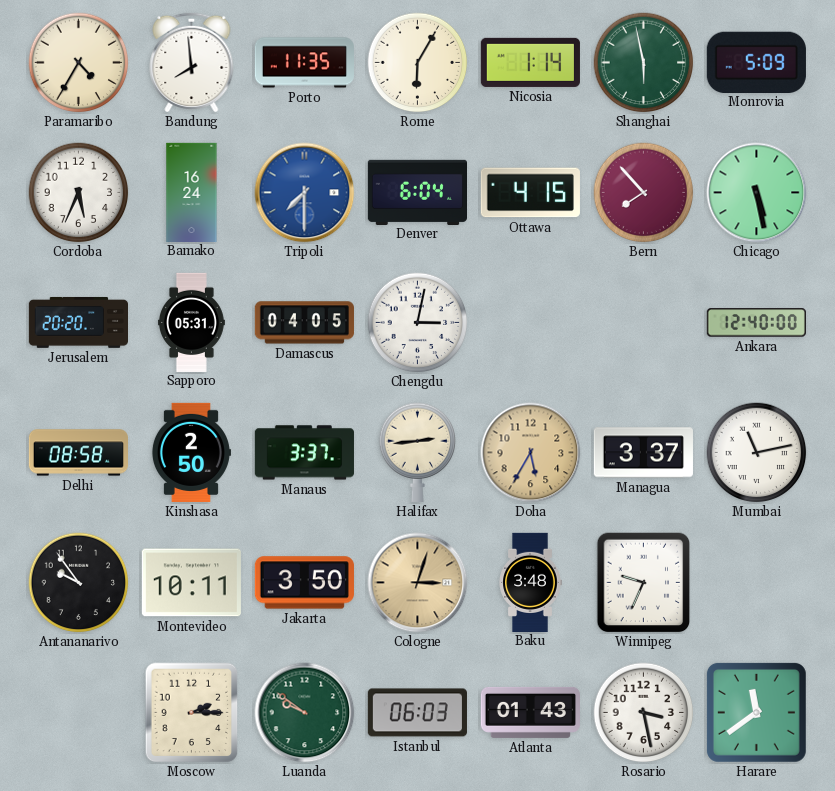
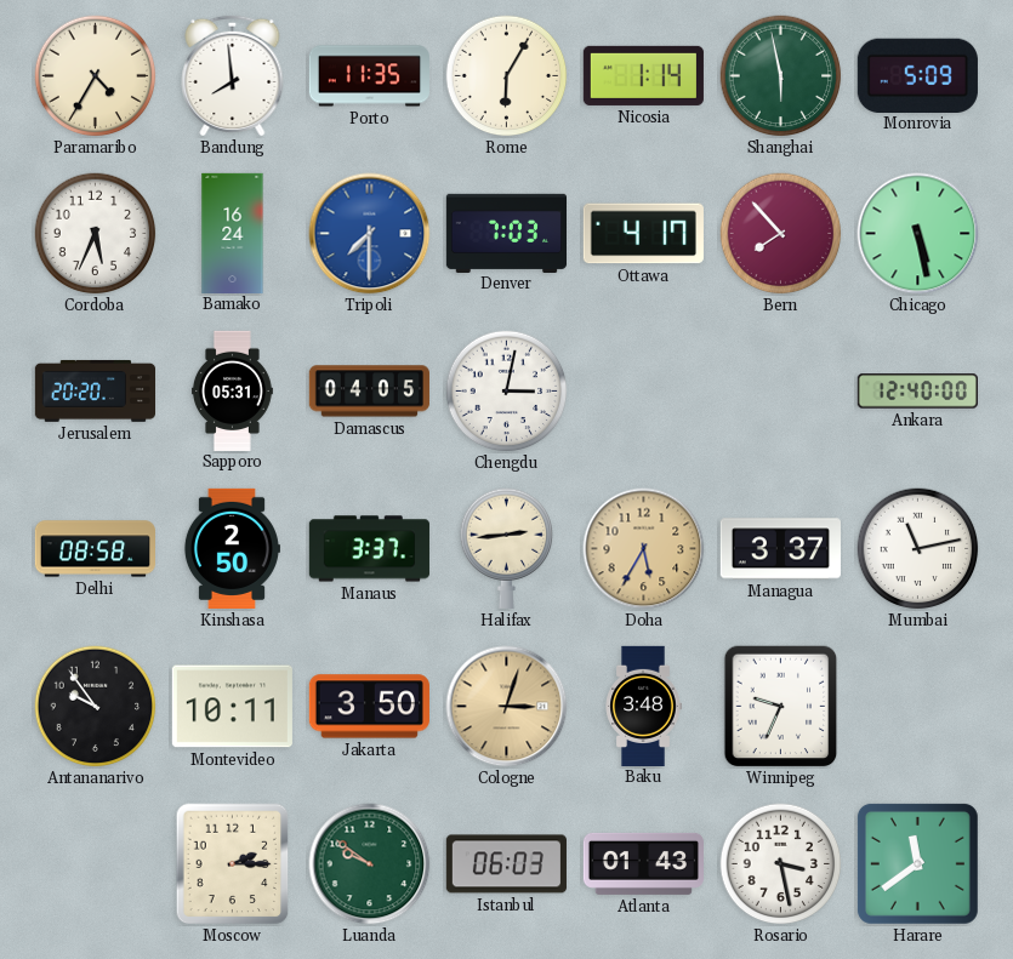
Denver: 6:04 -> 7:03 (506, 233)
Ottawa: 4:15 -> 4:17 (643, 234)
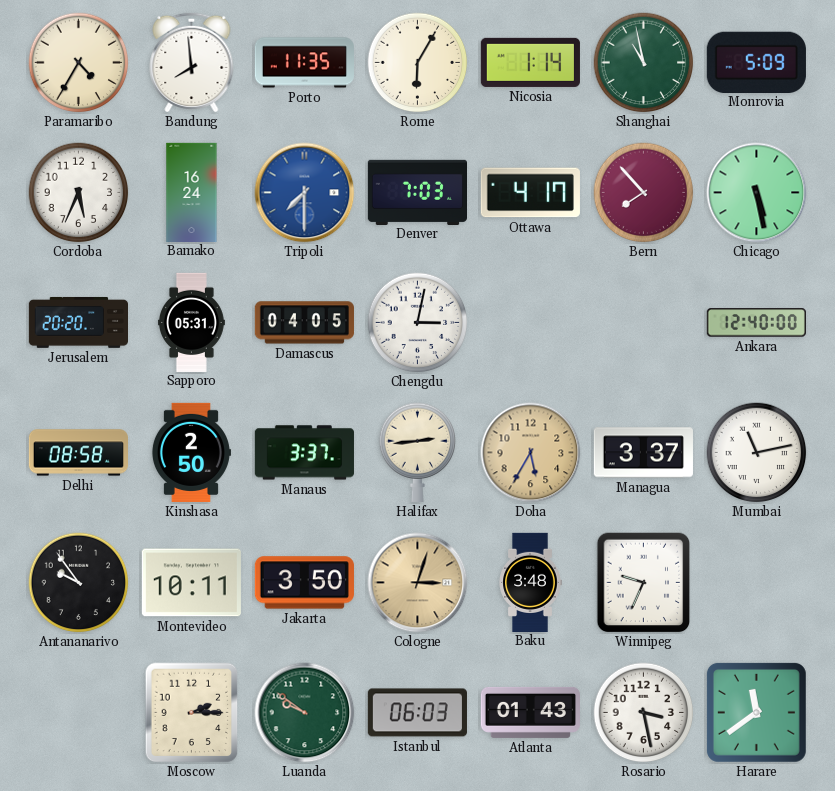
Shanghai: 5:58 -> 10:58 (644, 63)
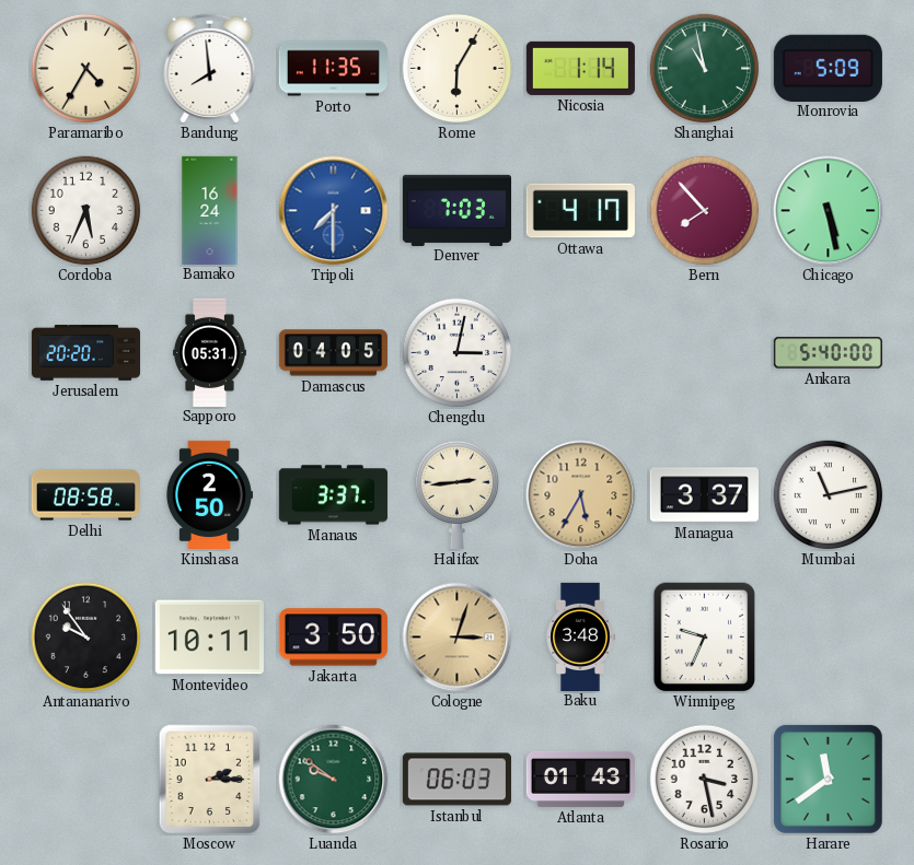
Ankara: 12:40 -> 5:40 (828, 353)
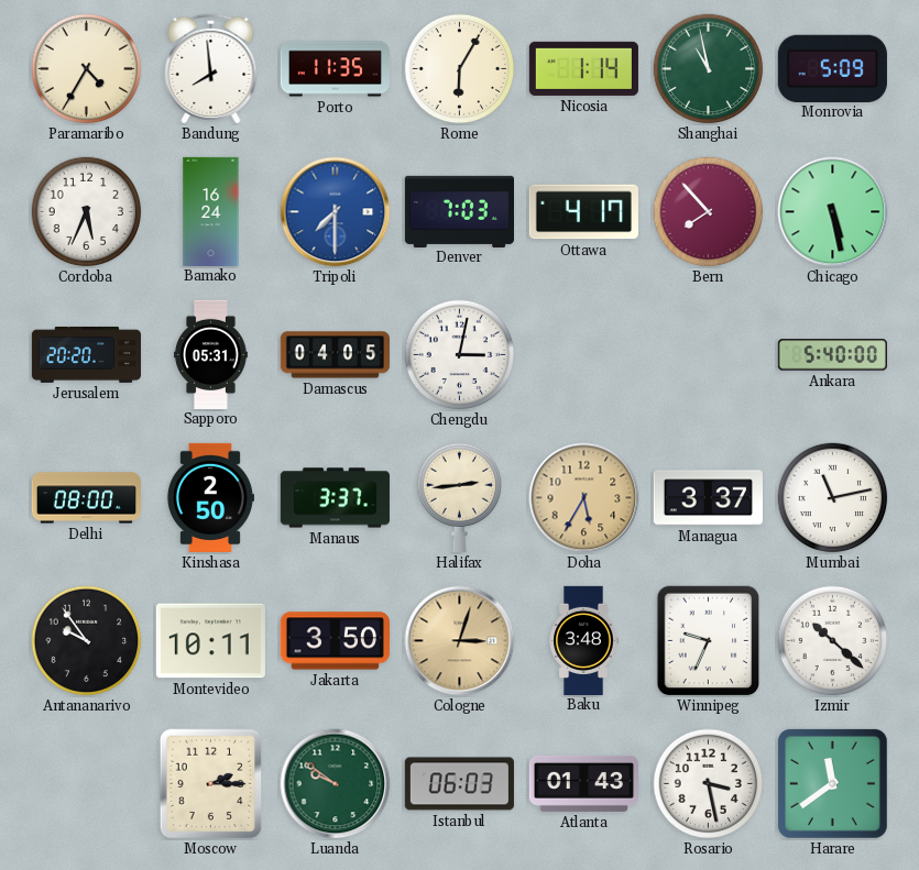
Delhi: 08:58 -> 08:00 (86, 498)
Izmir: none -> 10:22 (833, 641)
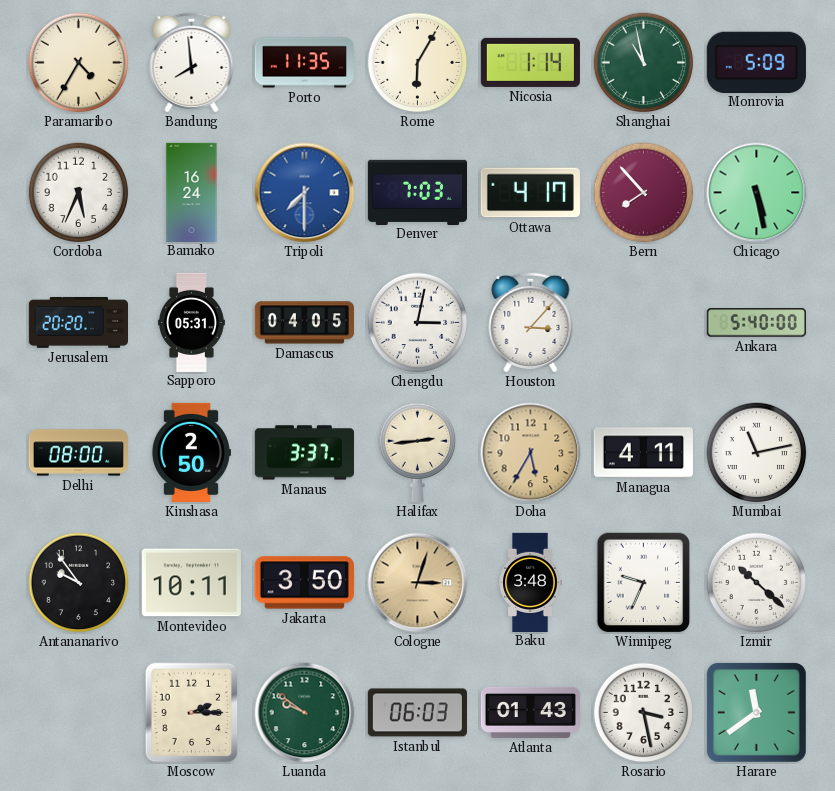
Houston: none -> 3:07 (531, 322)
Managua: 3:37 -> 4:11 (643, 453)
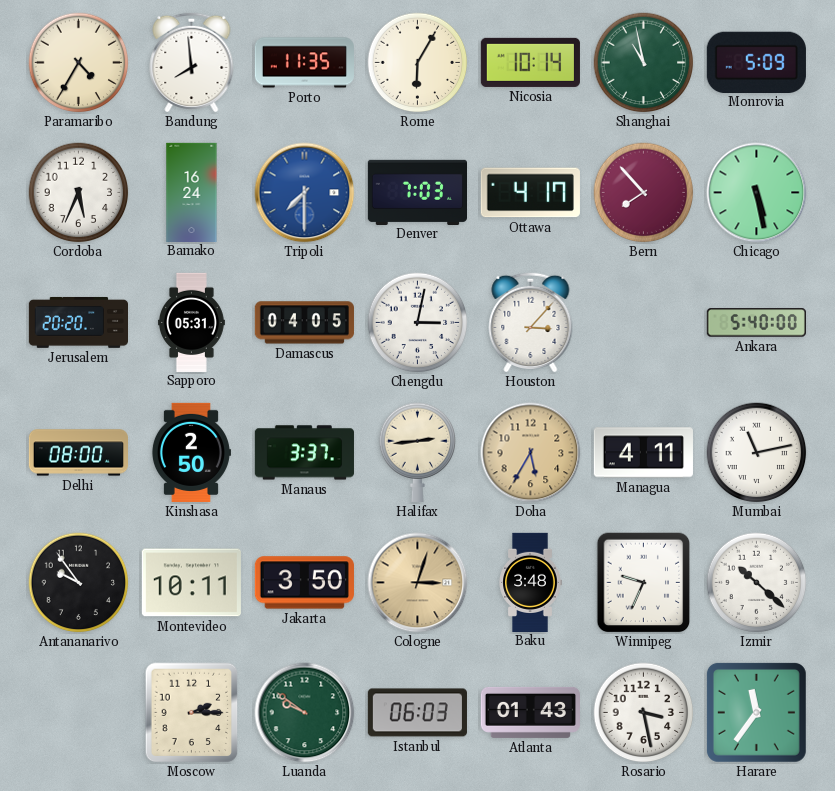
Nicosia: 1:14 -> 10:14 (530, 62)
Harare: 11:39 -> 11:36 (756, 712)
